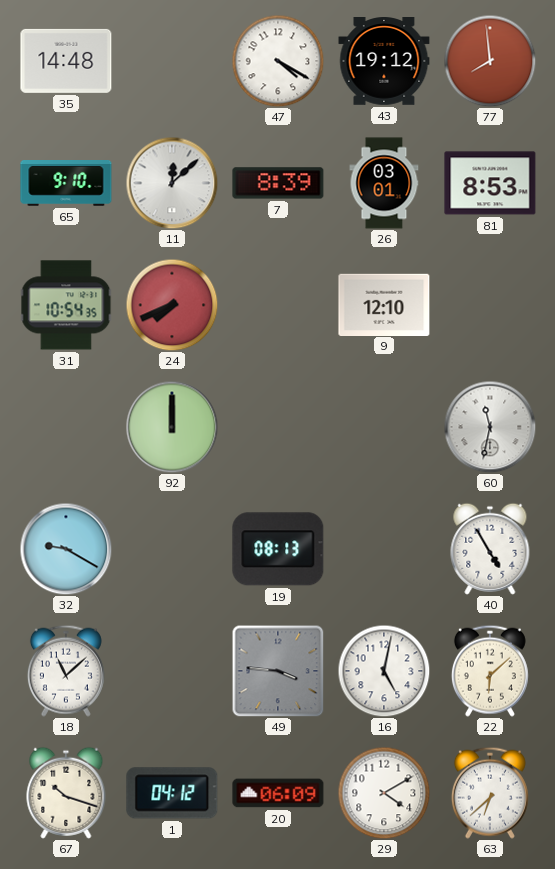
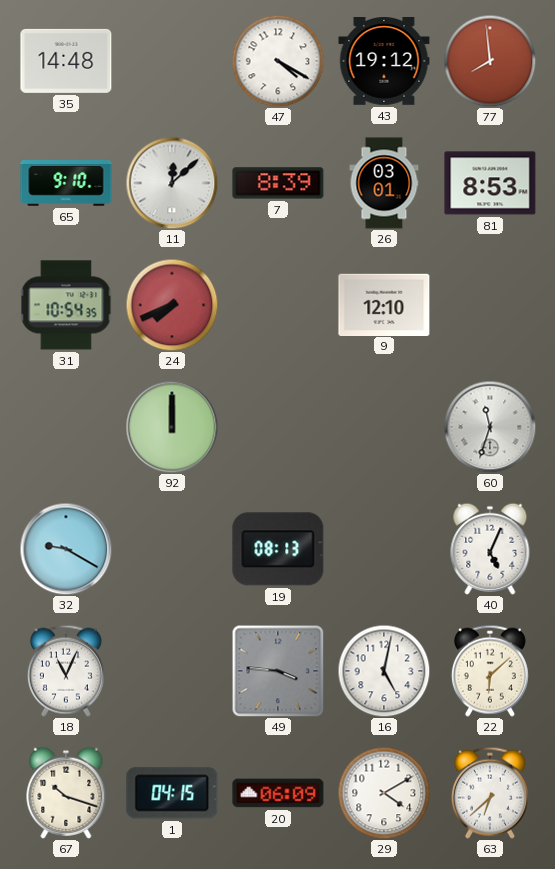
60: 11:32 -> 11:33 (490, 427)
40: 4:55 -> 5:04 (490, 549)
18: 11:08 -> 11:04 (66, 671)
1: 04:12 -> 04:15 (172, 793)
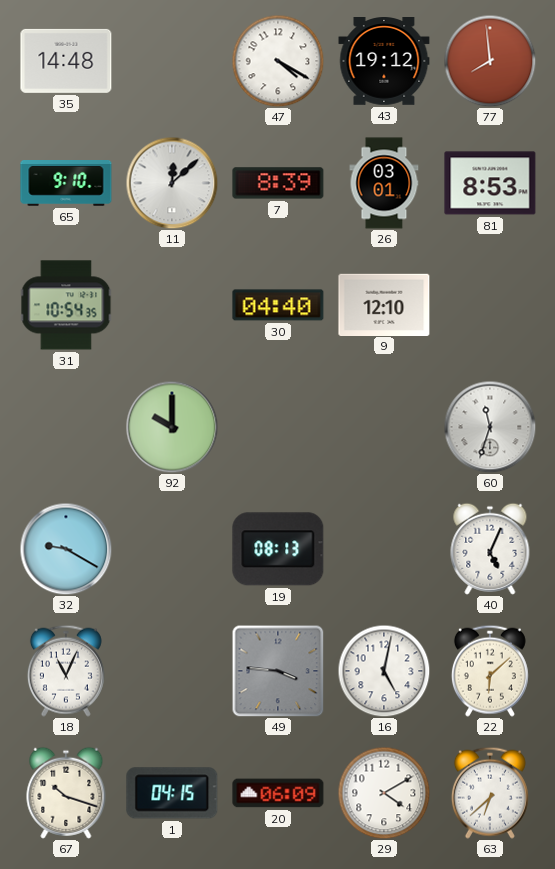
24: 7:41 -> none (172, 305)
30: none -> 04:40 (278, 305)
92: 12:00 -> 10:00 (172, 427)
